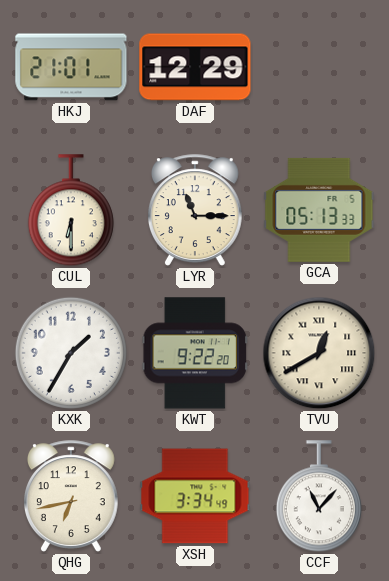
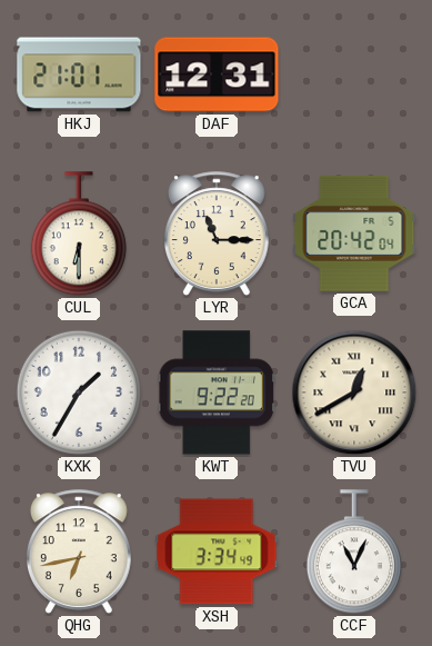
DAF: 12:29 -> 12:31 (217, 74)
GCA: 05:13 -> 20:42 (354, 233)
CCF: 11:07 -> 11:04 (354, 553)
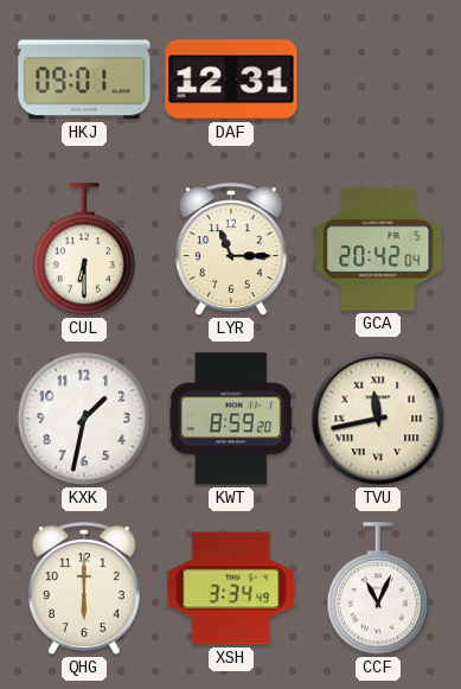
HKJ: 21:01 -> 09:01 (84, 79)
KXK: 1:35 -> 1:32 (84, 419)
KWT: 9:22 -> 8:59 (230, 419)
TVU: 12:40 -> 11:43 (378, 419)
QHG: 6:43 -> 6:00 (84, 588)
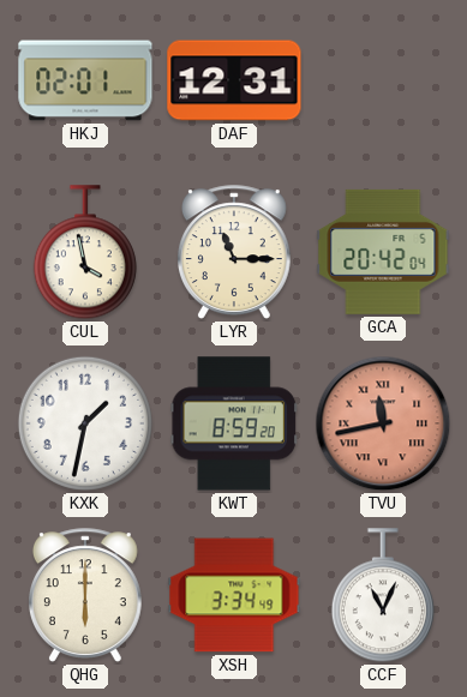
HKJ: 09:01 -> 02:01 (85, 80)
CUL: 6:30 -> 3:58 (85, 253)
TVU dial: cream -> salmon (383, 423)
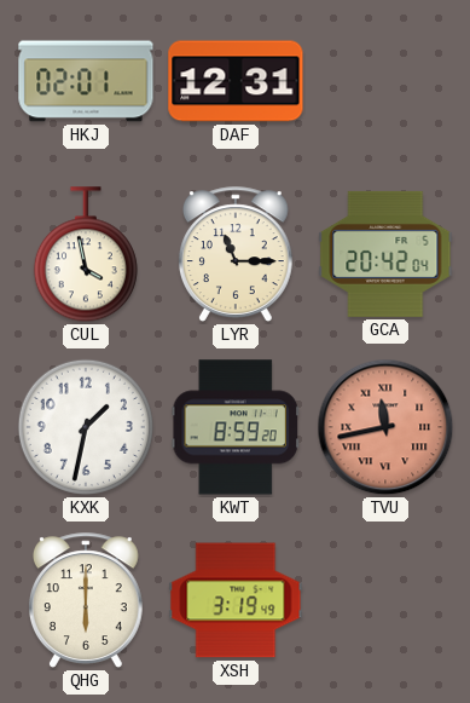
XSH: 3:34 -> 3:19 (236, 600)
CCF: 11:04 -> none (383, 596)
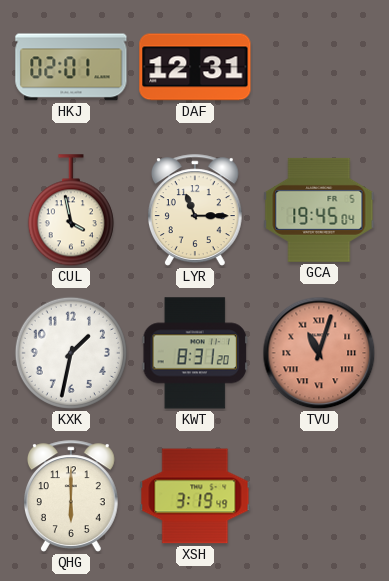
GCA: 20:42 -> 19:45 (319, 210)
KWT: 8:59 -> 8:31 (194, 353)
TVU: 11:43 -> 11:03 (319, 353)
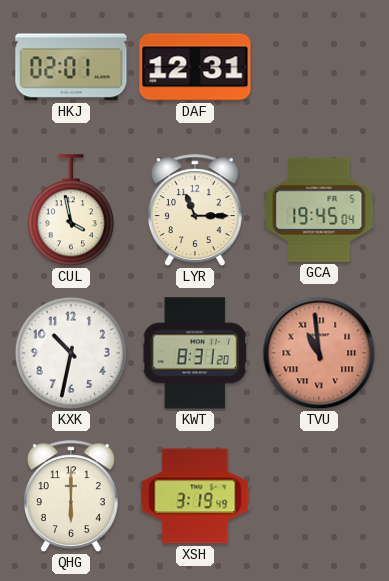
KXK: 1:32 -> 10:32 (71, 353)
TVU: 11:03 -> 10:59 (319, 353)
